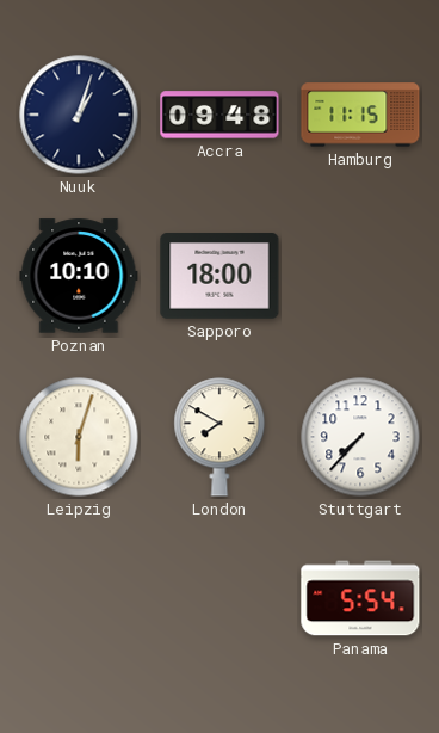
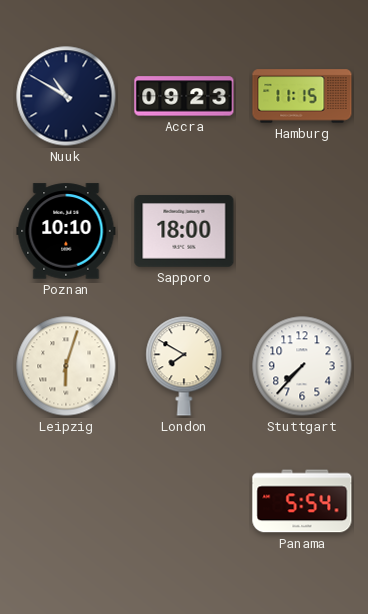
Nuuk: 1:03 -> 10:50 (66, 96)
Accra: 09:48 -> 09:23 (184, 96)
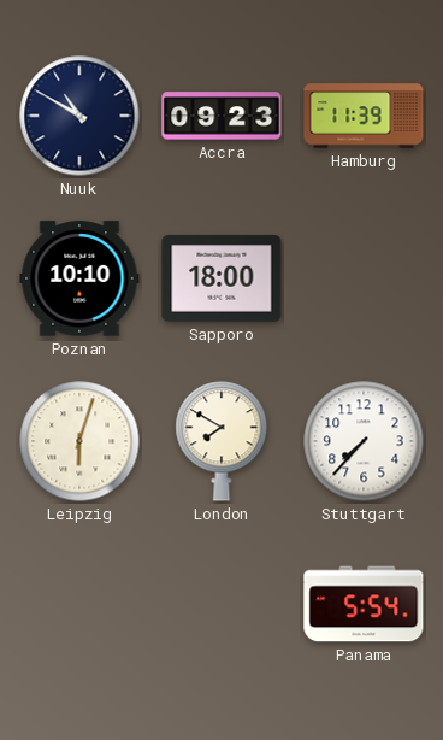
Hamburg: 11:15 -> 11:39 (364, 116)
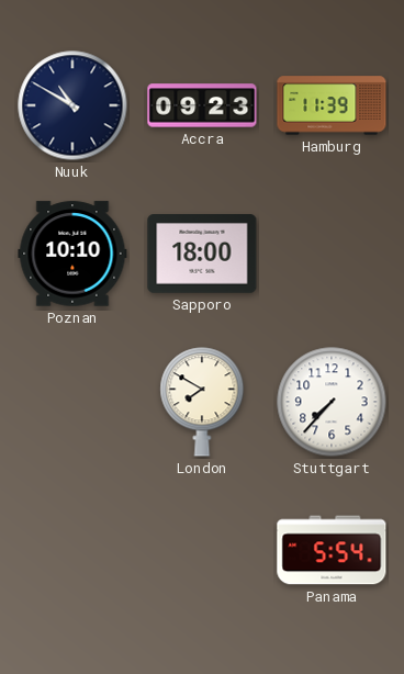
Leipzig: 6:03 -> none (79, 441)
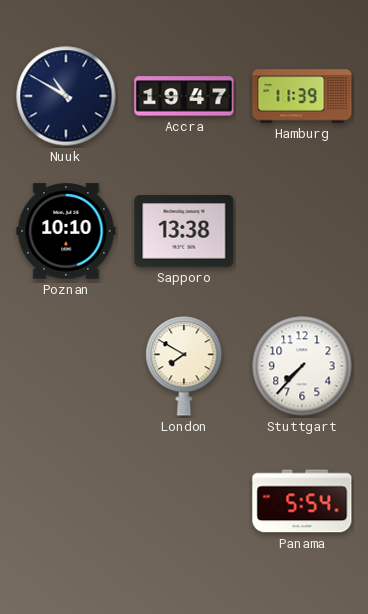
Accra: 09:23 -> 19:47 (184, 96)
Sapporo: 18:00 -> 13:38 (184, 231)
